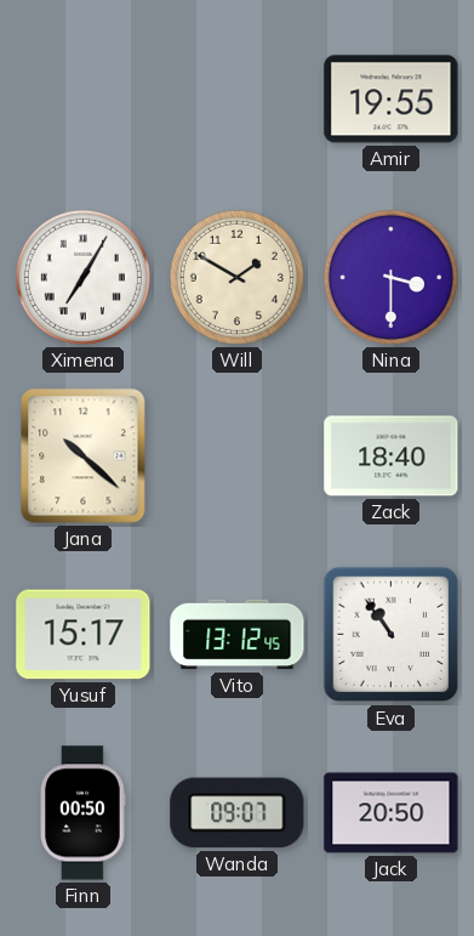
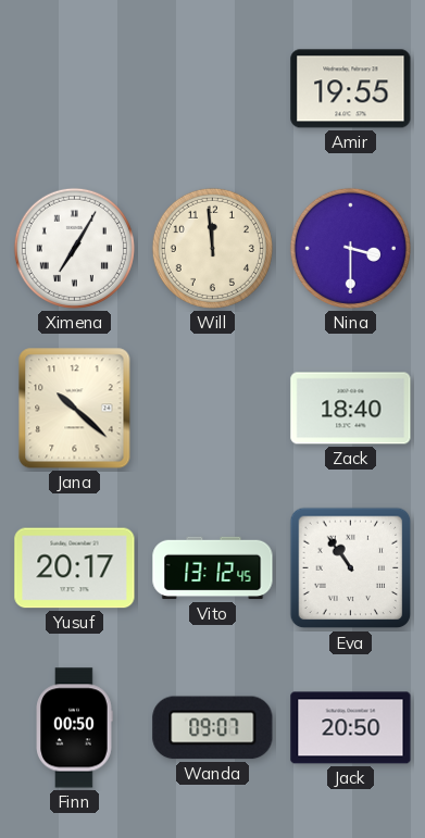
Will: 1:50 -> 11:59 (212, 248)
Yusuf: 15:17 -> 20:17 (75, 568)
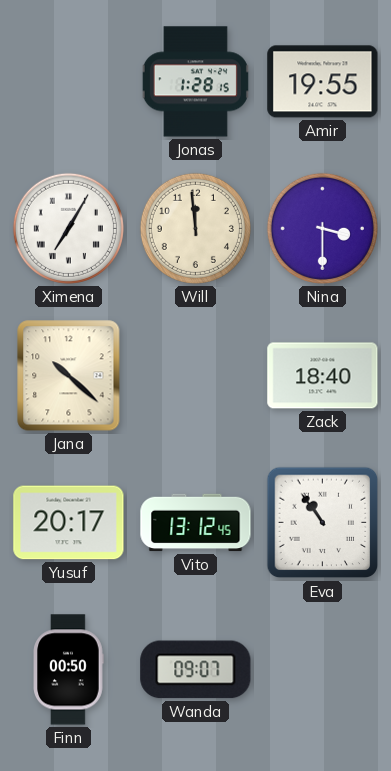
Jonas: none -> 1:28 (195, 82)
Jack: 20:50 -> none (351, 728)
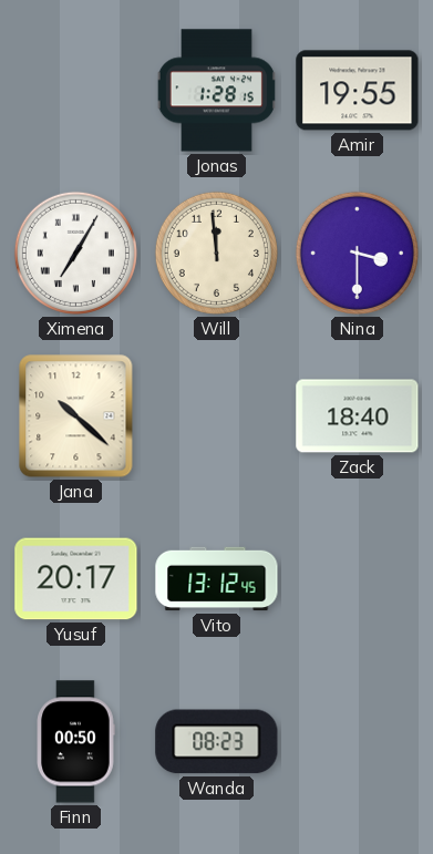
Eva: 10:54 -> none (323, 523)
Wanda: 09:07 -> 08:23 (217, 742)
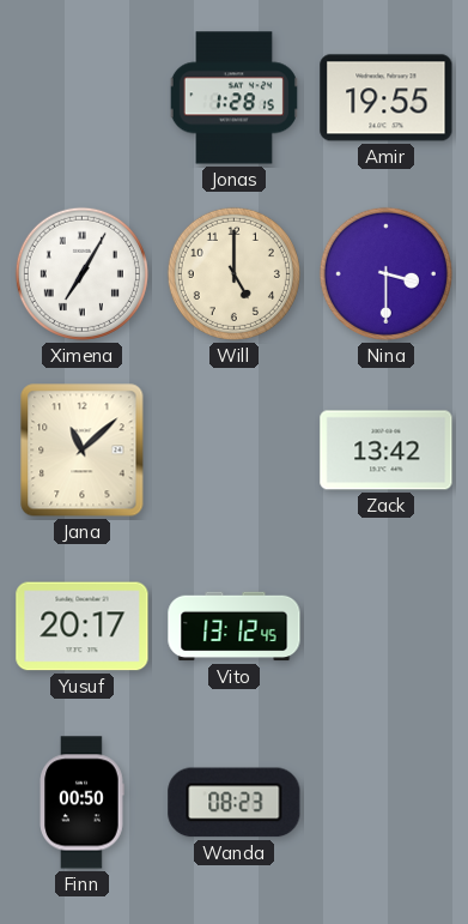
Will: 11:59 -> 5:00 (233, 273)
Jana: 10:22 -> 11:08 (83, 451)
Zack: 18:40 -> 13:42 (387, 451)
